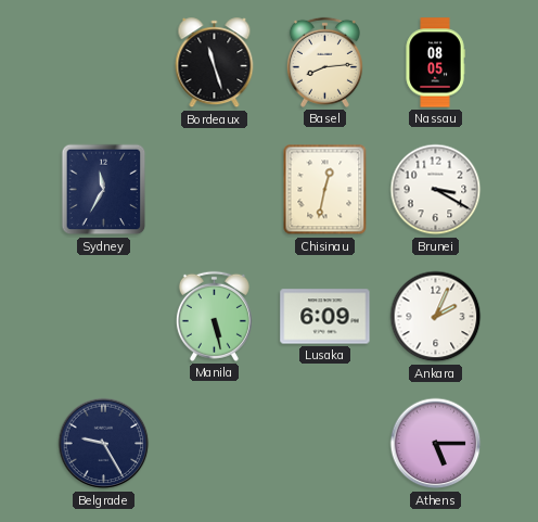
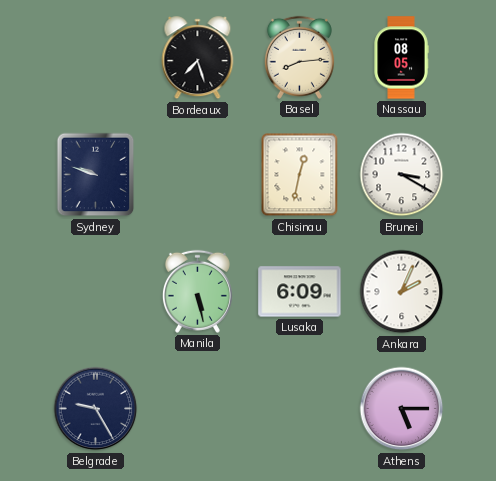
Bordeaux: 11:27 -> 7:27 (198, 58)
Sydney: 11:35 -> 9:48 (96, 175)
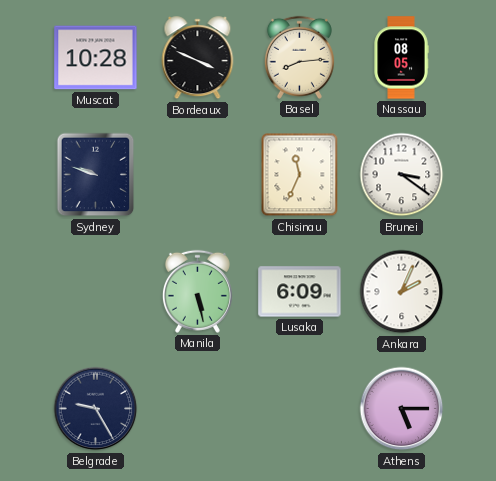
Muscat: none -> 10:28 (96, 58)
Bordeaux: 7:27 -> 3:49 (198, 58)
Chisinau: 12:32 -> 11:34 (300, 175)
Brunei: 3:20 -> 3:21 (402, 175)
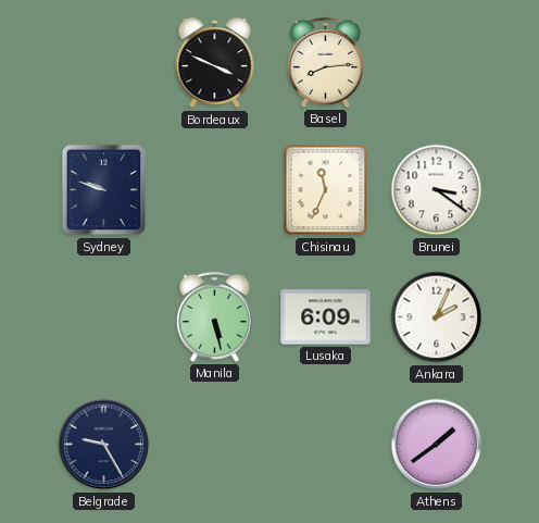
Muscat: 10:28 -> none (96, 58)
Nassau: 08:05 -> none (401, 58)
Athens: 5:15 -> 1:39 (437, 445)
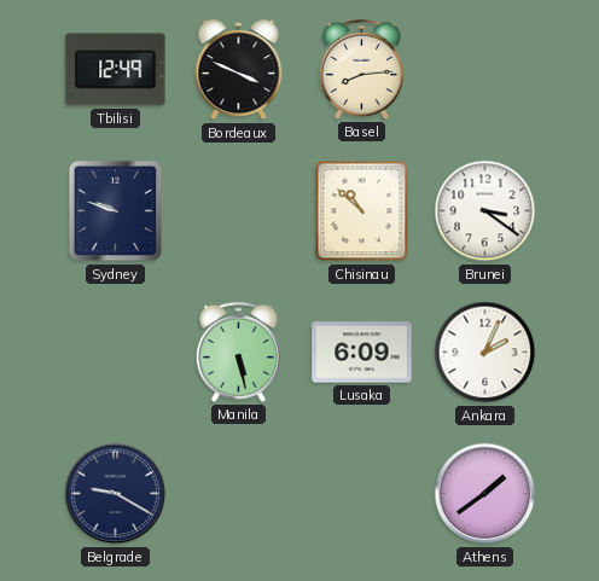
Tbilisi: none -> 12:49 (116, 70)
Chisinau: 11:34 -> 10:52 (362, 211)
Belgrade: 9:25 -> 9:20 (116, 494)
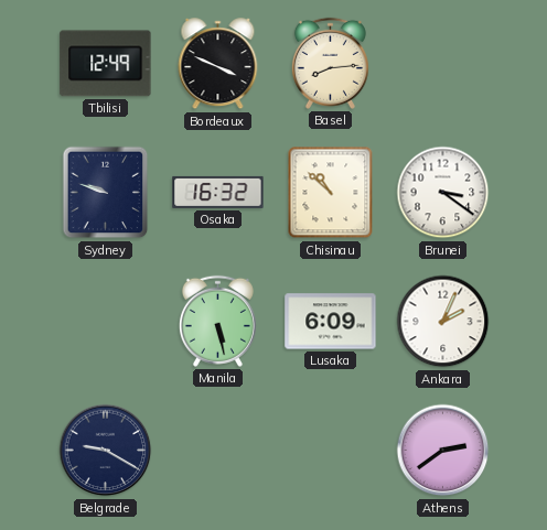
Osaka: none -> 16:32 (218, 192)
Athens: 1:39 -> 2:39 (443, 451)
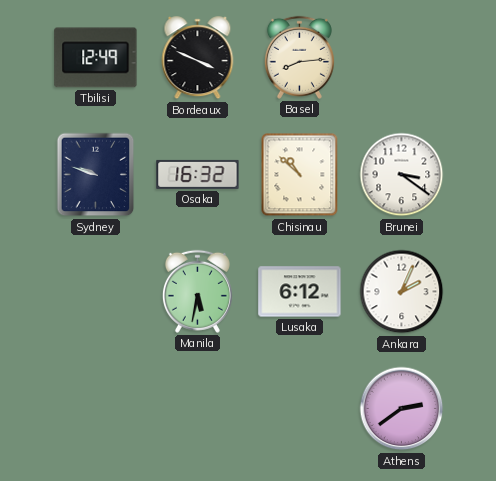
Manila: 5:28 -> 5:32 (197, 291)
Lusaka: 6:09 -> 6:12 (300, 292)
Belgrade: 9:20 -> none (106, 451)
